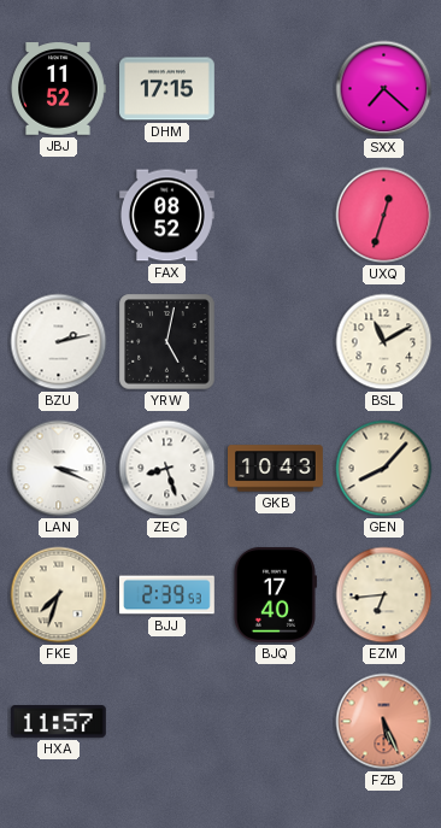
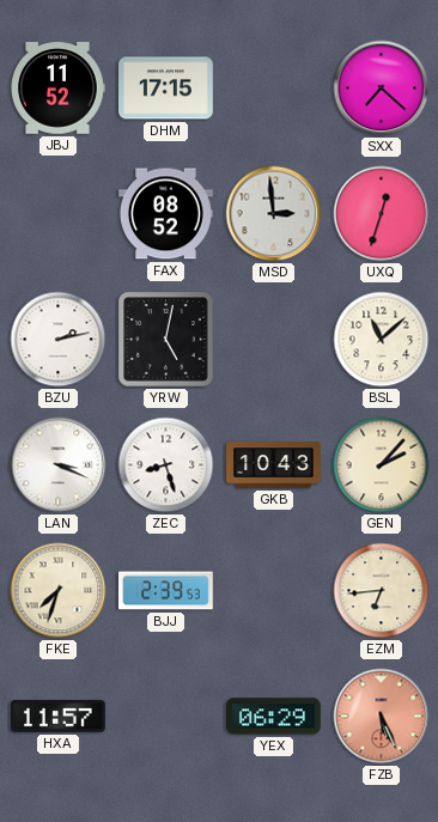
MSD: none -> 2:59 (274, 214)
BSL: 11:10 -> 11:08 (382, 340)
GEN: 8:07 -> 2:07 (382, 465)
BJQ: 17:40 -> none (275, 594)
YEX: none -> 06:29 (273, 717)
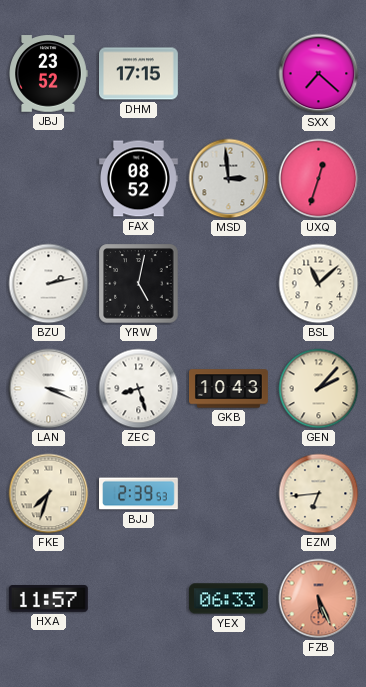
JBJ: 11:52 -> 23:52 (48, 74)
YEX: 06:29 -> 06:33 (228, 599)
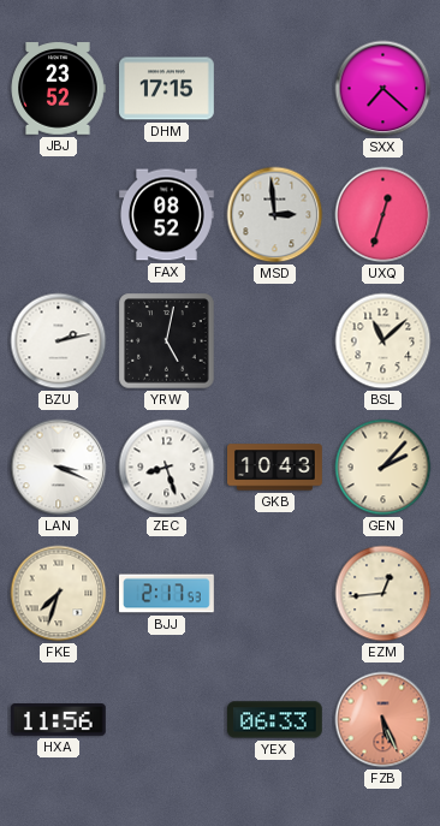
BJJ: 2:39 -> 2:17 (167, 594)
EZM: 6:44 -> 12:44 (383, 594)
HXA: 11:57 -> 11:56 (58, 720)
